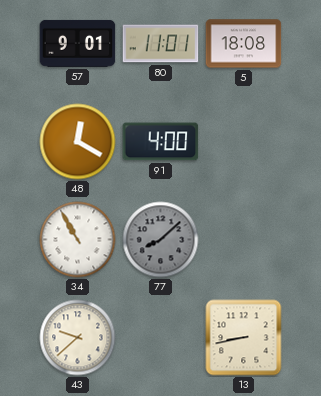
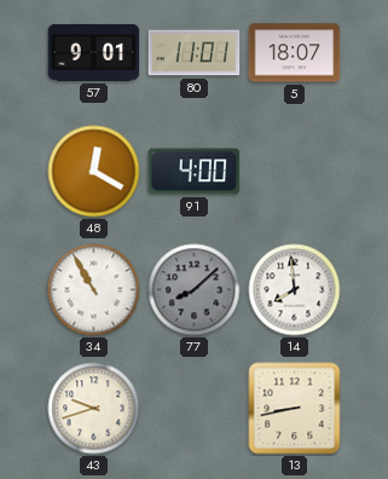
5: 18:08 -> 18:07 (295, 53)
14: none -> 7:59 (295, 290)
43: 9:38 -> 9:42 (94, 409)
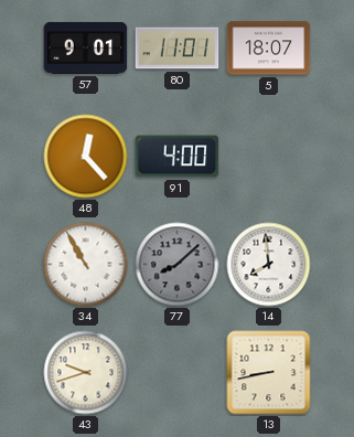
48: 12:20 -> 12:23 (86, 157)
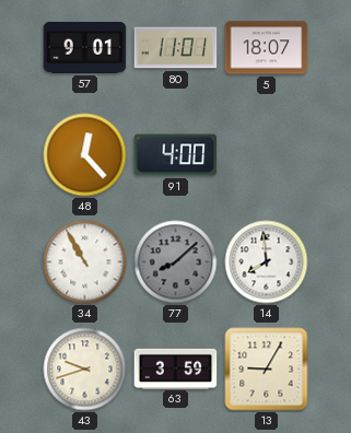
63: none -> 3:59 (176, 368)
13: 8:43 -> 9:05 (267, 370)
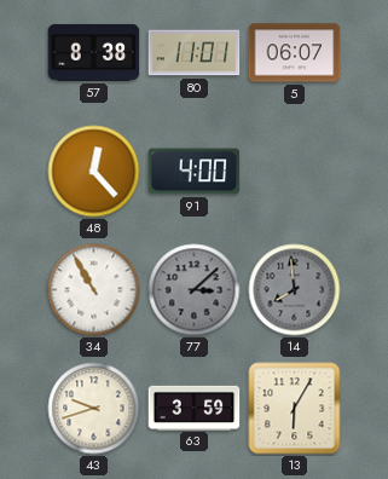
57: 9:01 -> 8:38 (94, 52)
5: 18:07 -> 06:07 (295, 53)
77: 8:08 -> 3:08 (195, 290)
14 dial: white -> grey (295, 290)
13: 9:05 -> 6:05 (295, 409)
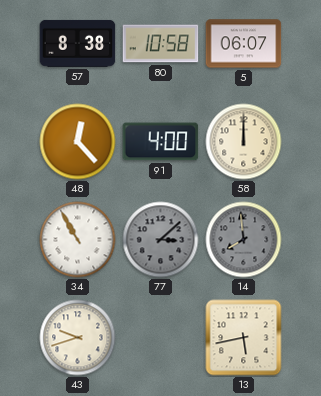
80: 11:01 -> 10:58 (161, 44)
58: none -> 12:00 (244, 142)
63: 3:59 -> none (195, 408)
13: 6:05 -> 5:43 (244, 338)
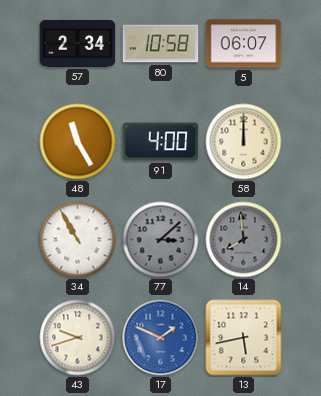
57: 8:38 -> 2:34 (78, 43)
48: 12:23 -> 11:25 (78, 142)
17: none -> 1:49 (161, 338)
